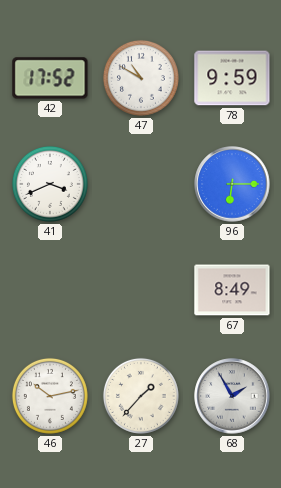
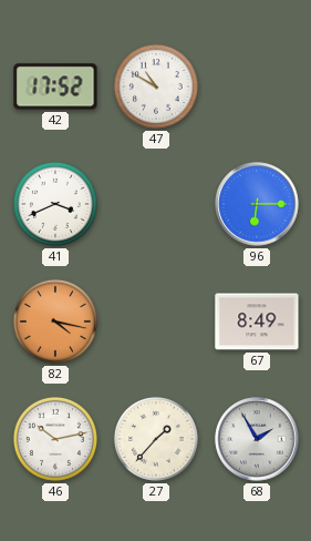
78: 9:59 -> none (232, 78)
82: none -> 4:17 (55, 321)
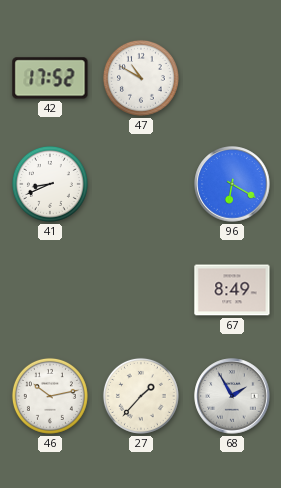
41: 3:41 -> 8:41 (50, 184)
96: 6:15 -> 6:20 (232, 184)
82: 4:17 -> none (55, 321)
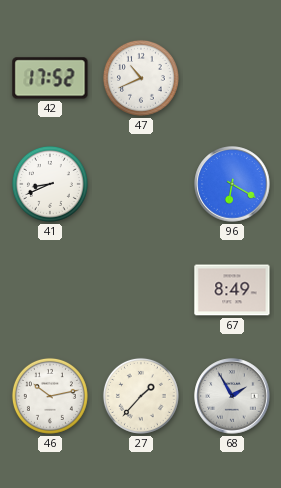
47: 10:50 -> 10:41 (141, 78)
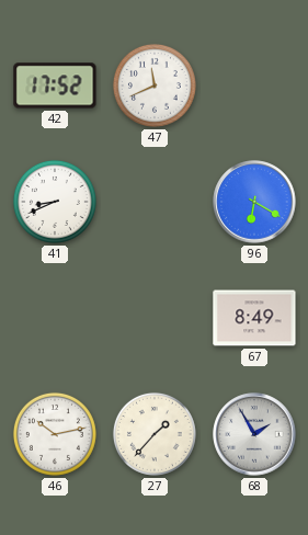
47: 10:41 -> 11:41 (155, 86)
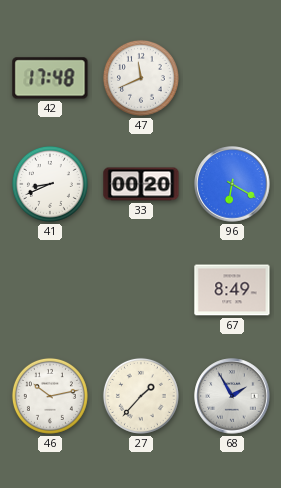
42: 17:52 -> 17:48 (50, 78)
33: none -> 00:20 (141, 184)
